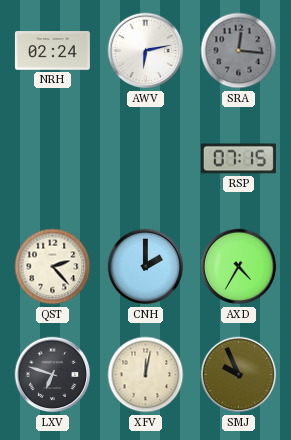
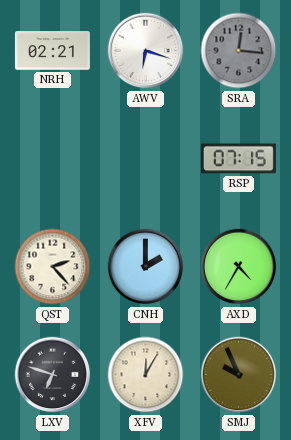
NRH: 02:24 -> 02:21 (52, 51)
AWV: 6:13 -> 6:18 (146, 51)
XFV: 12:02 -> 12:05 (146, 375)
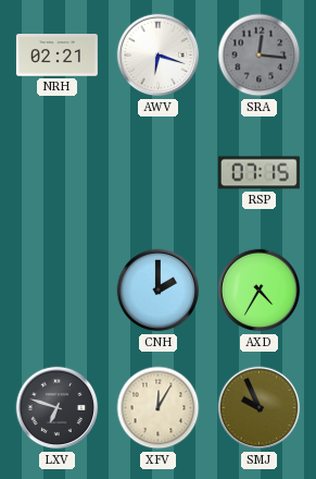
QST: 2:23 -> none (53, 267)
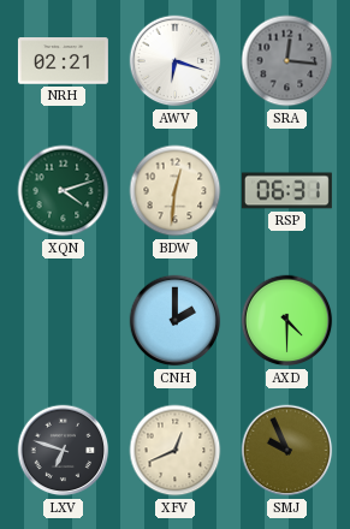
XQN: none -> 4:12 (64, 191)
BDW: none -> 12:31 (176, 191)
RSP: 07:15 -> 06:31 (286, 191)
AXD: 4:35 -> 4:30 (287, 321)
XFV: 12:05 -> 12:41 (176, 451)
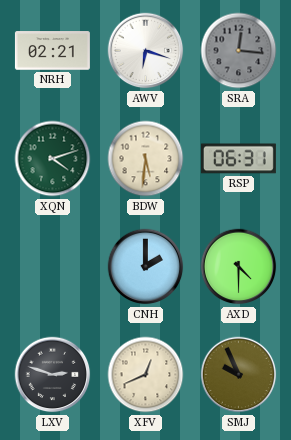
BDW: 12:31 -> 5:31 (146, 159)
LXV: 6:48 -> 2:48 (53, 375)
